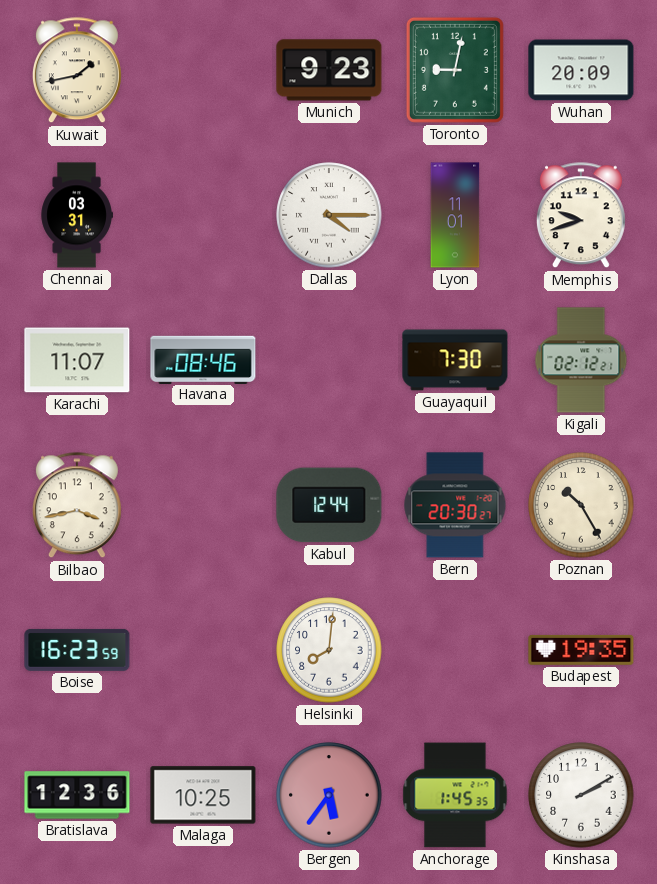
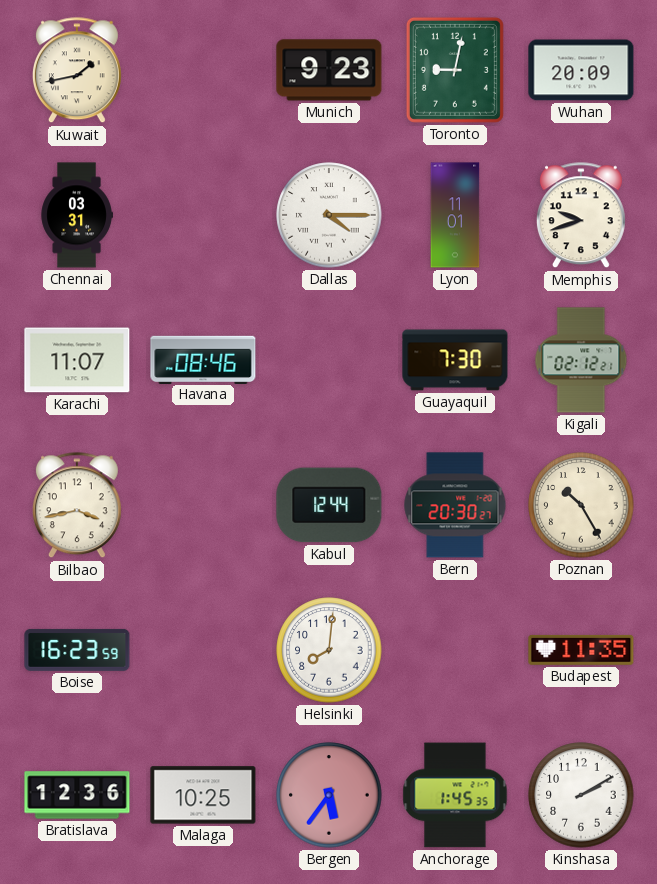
Budapest: 19:35 -> 11:35 (581, 650)
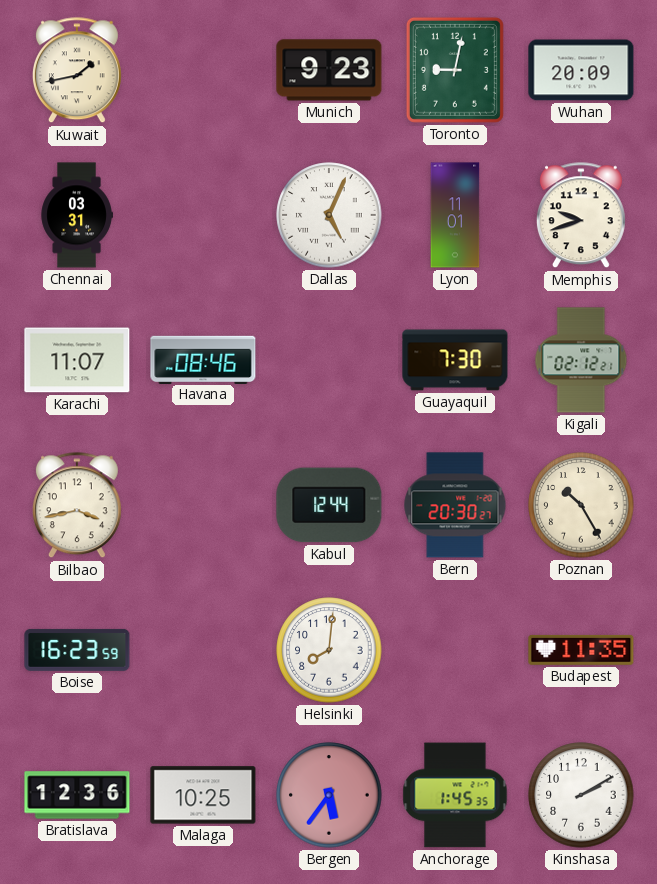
Dallas: 4:15 -> 5:04 (329, 215)
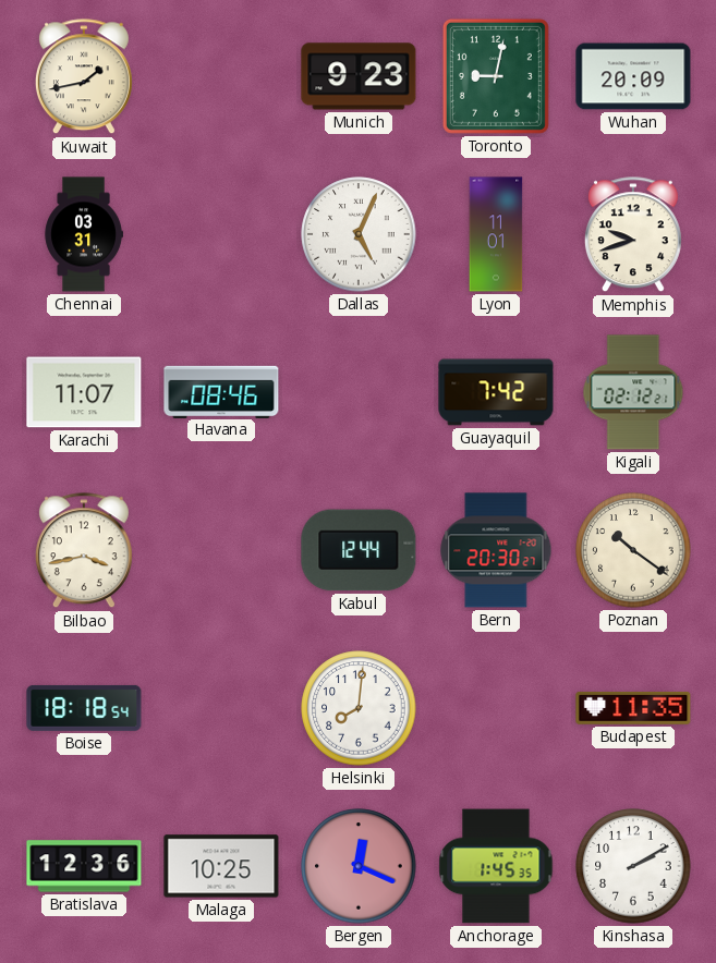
Guayaquil: 7:30 -> 7:42 (496, 392)
Poznan: 10:25 -> 10:21 (633, 550)
Boise: 16:23 -> 18:18 (84, 708)
Bergen: 5:36 -> 12:19 (359, 866)
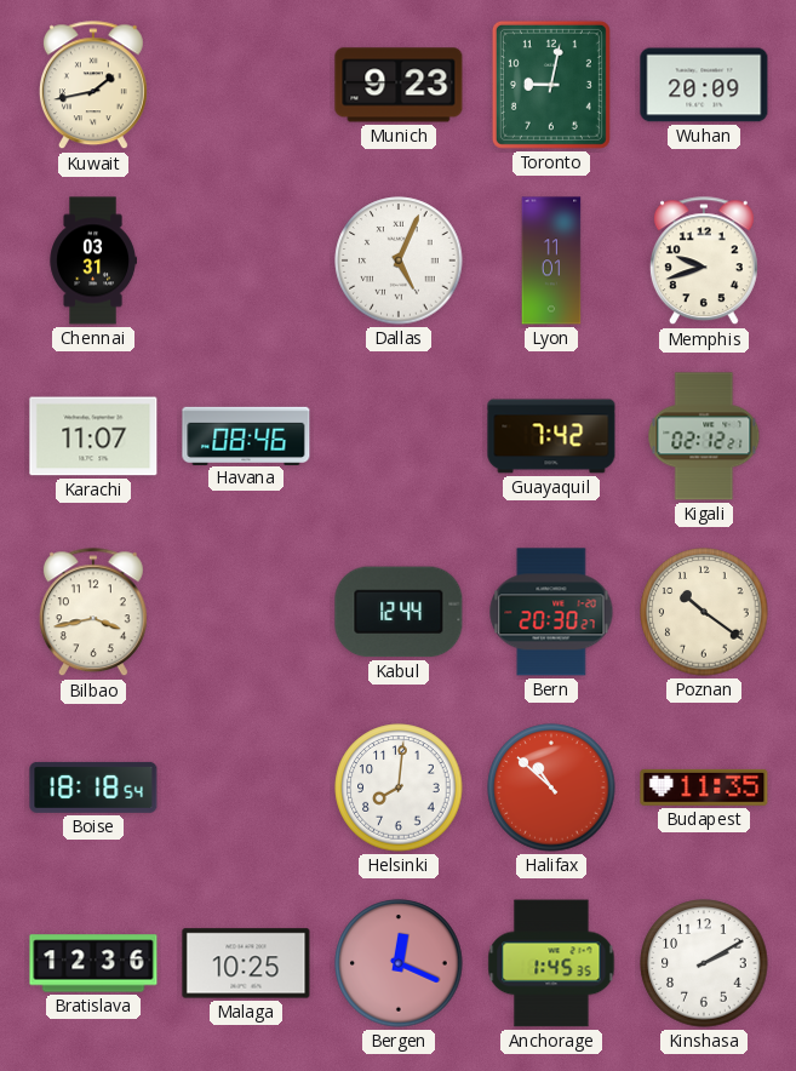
Halifax: none -> 10:52 (551, 787)
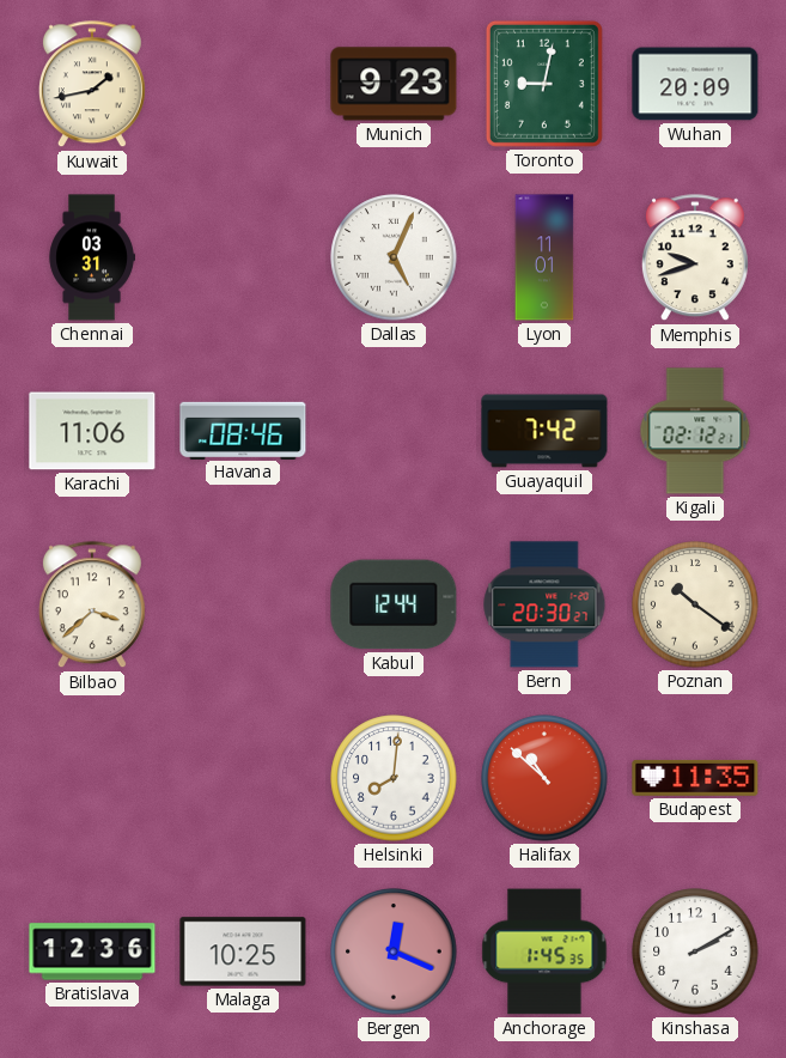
Karachi: 11:07 -> 11:06 (92, 431)
Bilbao: 3:43 -> 3:38 (92, 606)
Boise: 18:18 -> none (93, 787)
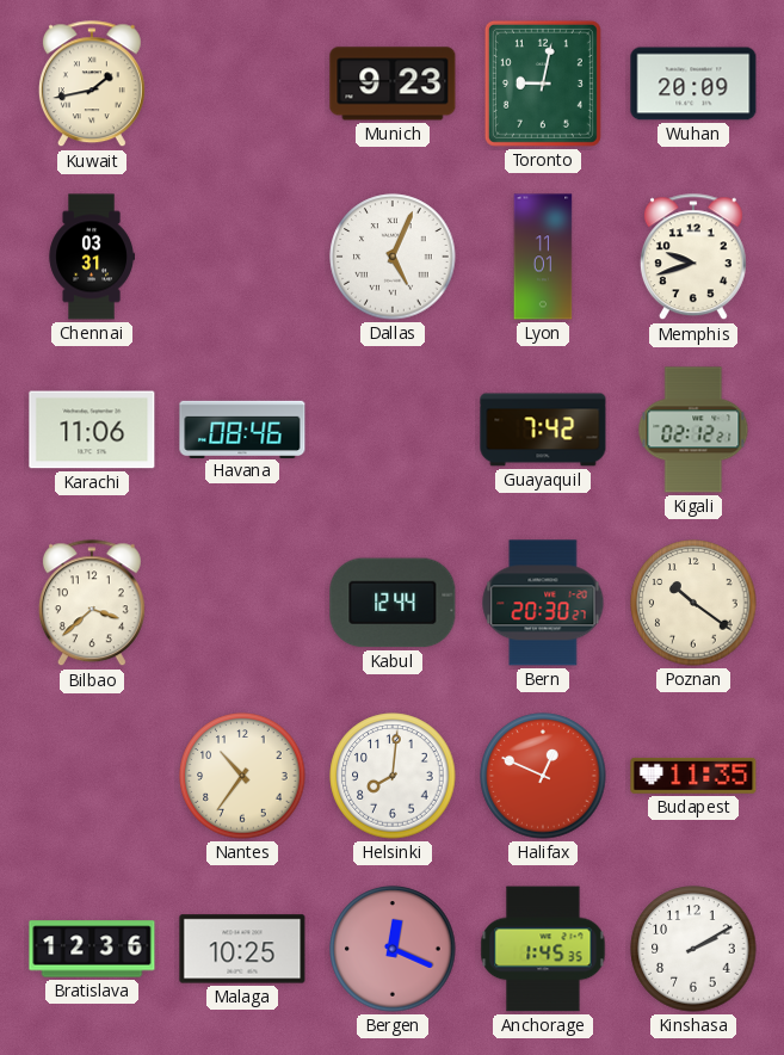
Nantes: none -> 10:36 (242, 776)
Halifax: 10:52 -> 12:49 (543, 776)
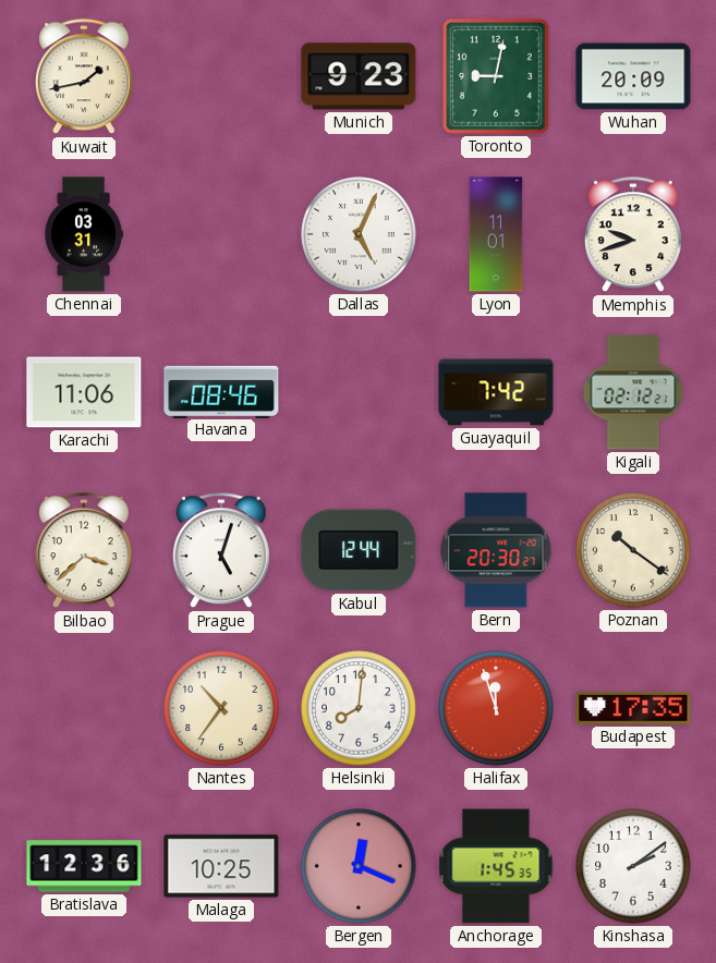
Prague: none -> 5:03 (221, 551)
Halifax: 12:49 -> 11:57 (496, 708)
Budapest: 11:35 -> 17:35 (633, 708)
Kinshasa: 2:10 -> 2:09 (633, 866)
